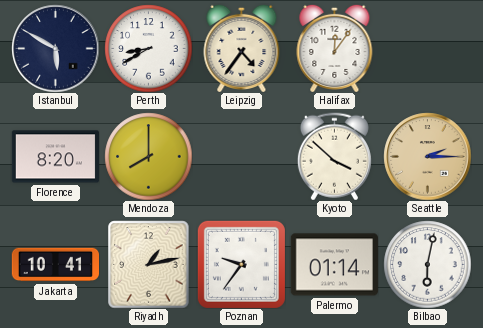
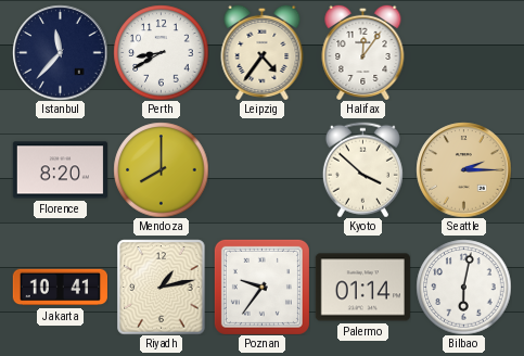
Istanbul: 5:50 -> 11:37 (60, 52)
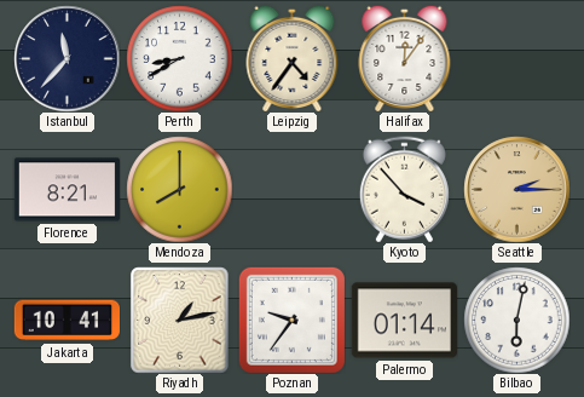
Florence: 8:20 -> 8:21 (67, 190)
Kyoto: 3:52 -> 3:53 (404, 189)
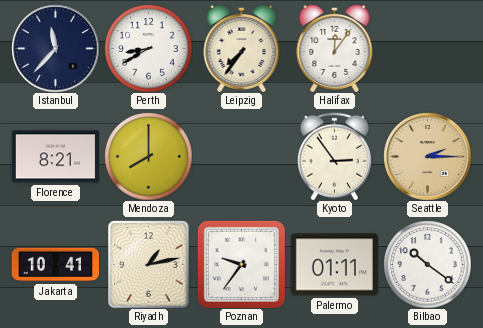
Leipzig: 4:36 -> 7:36 (242, 48)
Kyoto: 3:53 -> 2:54 (334, 156)
Palermo: 01:14 -> 01:11 (334, 265)
Bilbao: 6:02 -> 10:21 (427, 264)
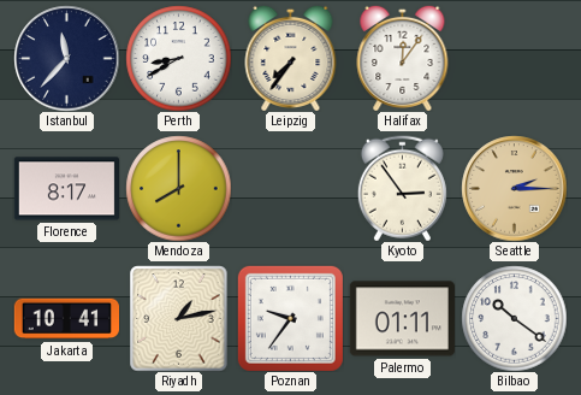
Florence: 8:21 -> 8:17 (66, 189)
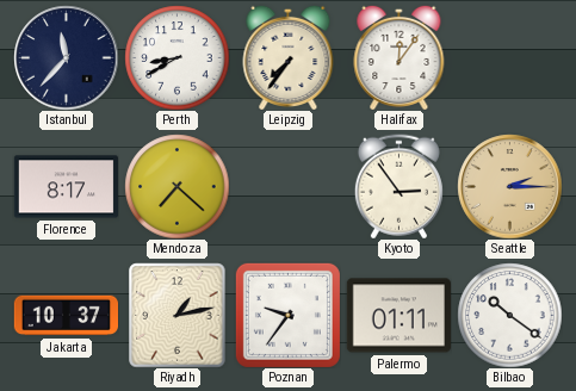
Mendoza: 8:00 -> 7:22 (176, 186)
Jakarta: 10:41 -> 10:37 (66, 316)
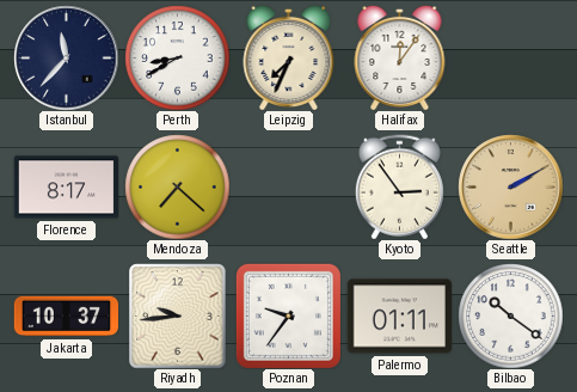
Leipzig: 7:36 -> 7:34 (289, 57)
Seattle: 2:15 -> 2:10 (510, 186)
Riyadh: 1:13 -> 9:44 (178, 316)
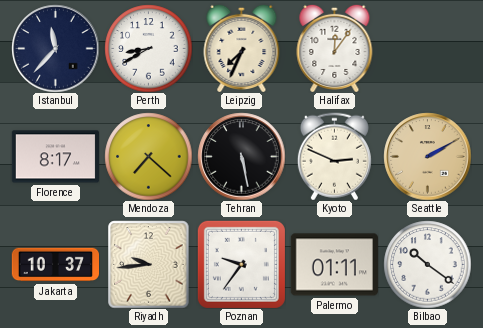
Tehran: none -> 5:28 (241, 156)
Kyoto: 2:54 -> 2:49 (334, 156)
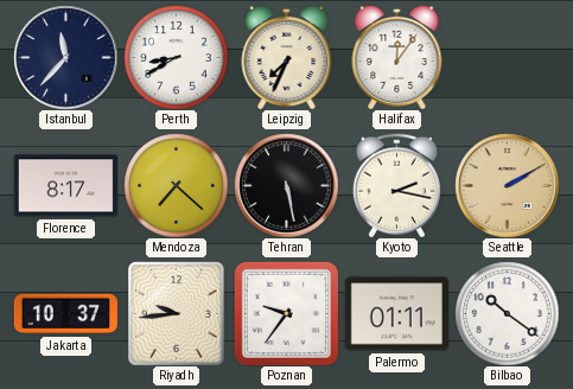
Kyoto: 2:49 -> 2:17 (396, 185)
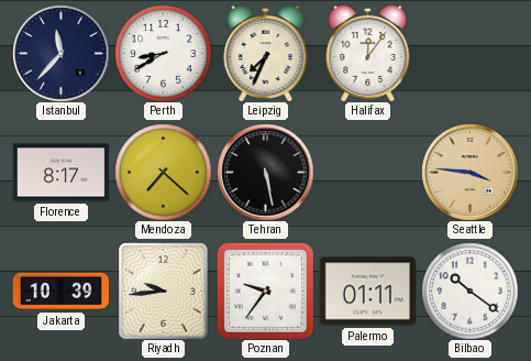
Kyoto: 2:17 -> none (396, 185)
Seattle: 2:10 -> 3:46 (469, 172)
Jakarta: 10:37 -> 10:39 (60, 292)
